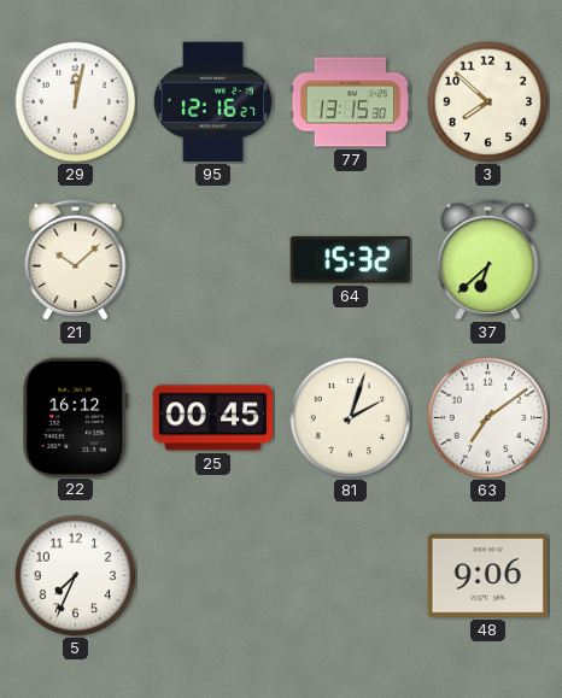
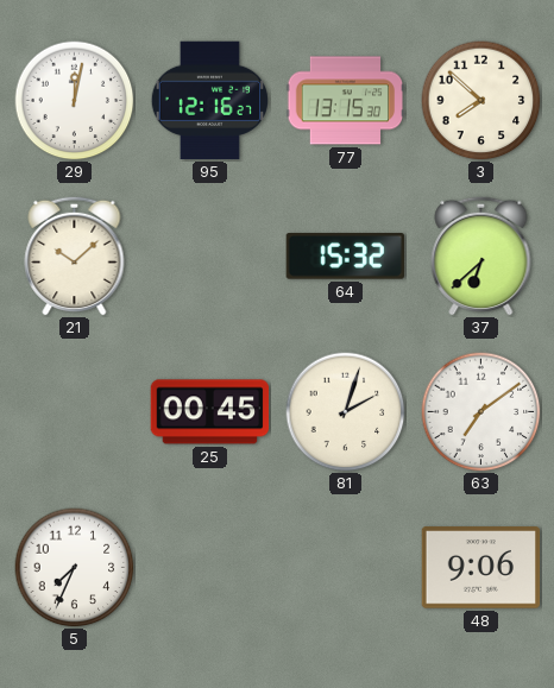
22: 16:12 -> none (76, 417)
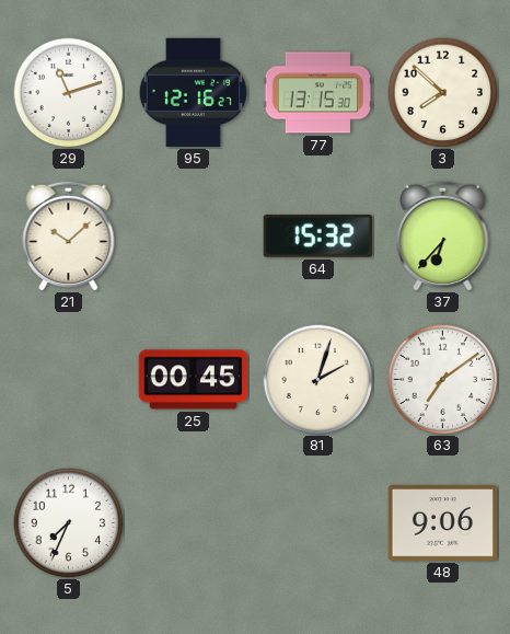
29: 12:02 -> 11:12 (69, 93)
37: 6:38 -> 6:37 (443, 235)
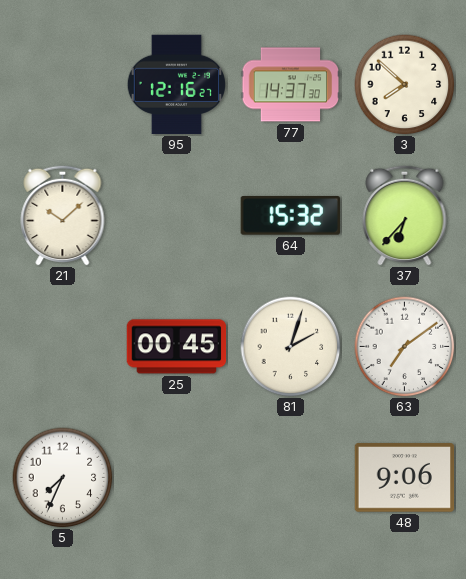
29: 11:12 -> none (69, 93)
77: 13:15 -> 14:37 (291, 85)
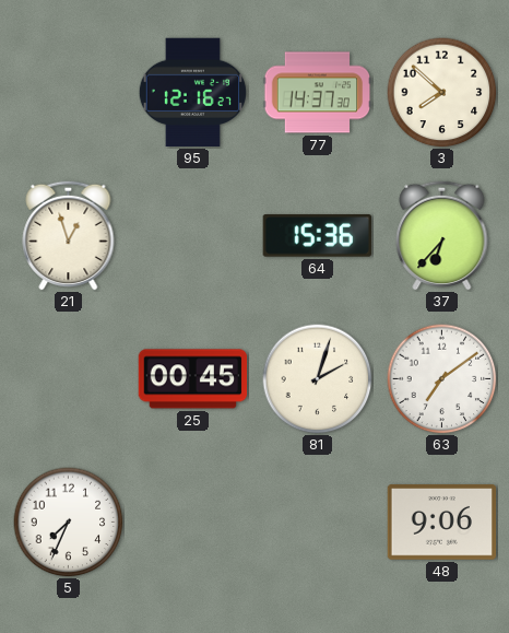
21: 10:08 -> 12:57 (69, 235)
64: 15:32 -> 15:36 (317, 236)
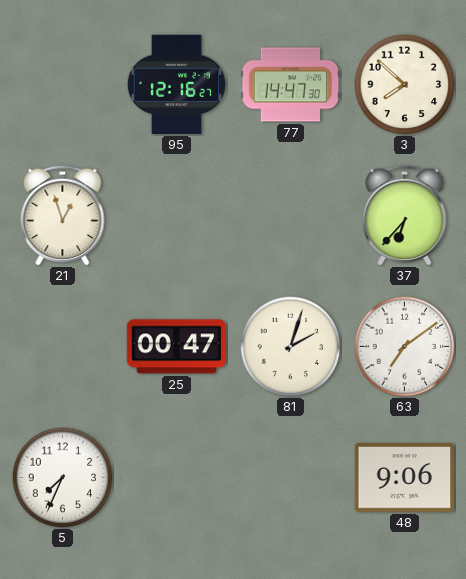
77: 14:37 -> 14:47 (291, 85)
64: 15:36 -> none (317, 236)
25: 00:45 -> 00:47 (177, 347)
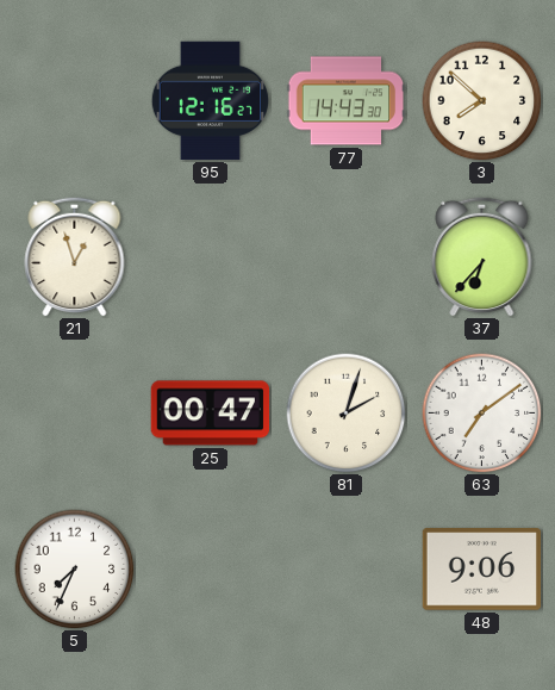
77: 14:47 -> 14:43 (347, 101)
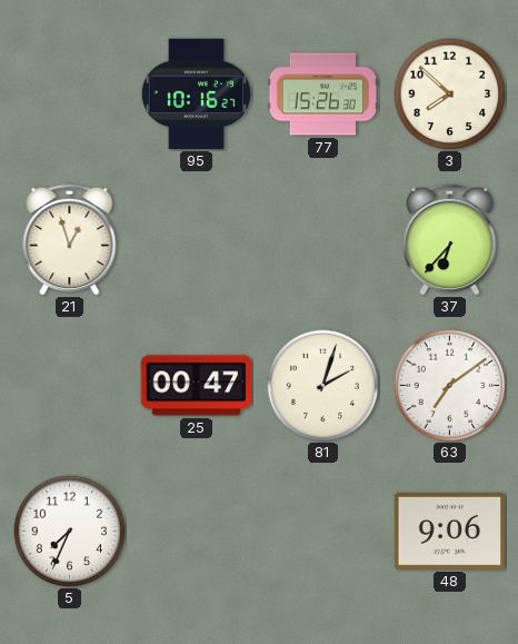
95: 12:16 -> 10:16 (196, 95)
77: 14:43 -> 15:26 (323, 95)
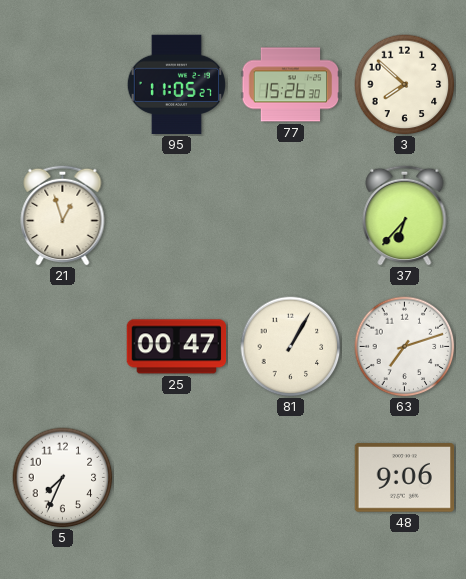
95: 10:16 -> 11:05 (176, 85)
81: 2:03 -> 1:05 (291, 347)
63: 7:09 -> 7:12 (405, 347)
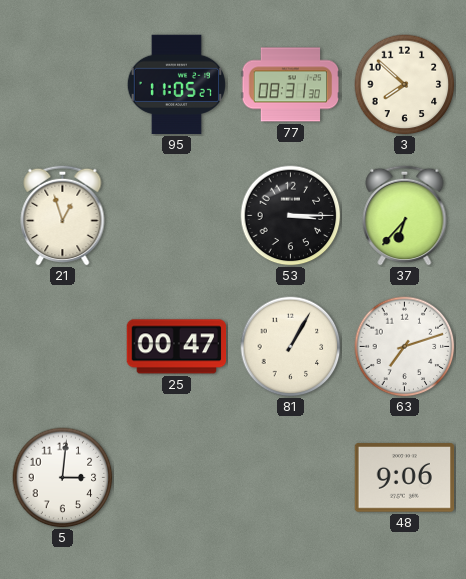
77: 15:26 -> 08:31 (291, 85)
53: none -> 3:15 (291, 216)
5: 7:34 -> 3:01 (63, 478)
